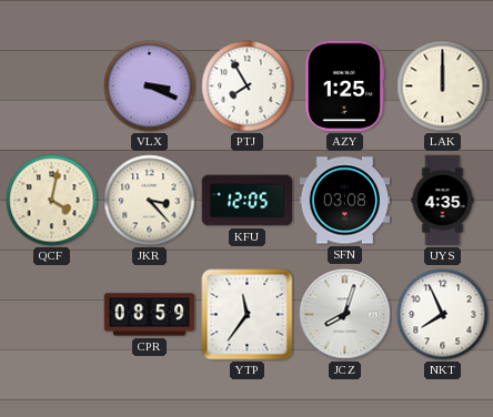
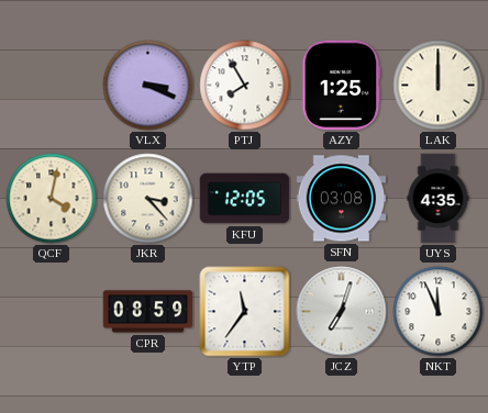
JCZ: 8:03 -> 7:03 (342, 312)
NKT: 7:56 -> 11:56 (439, 312)
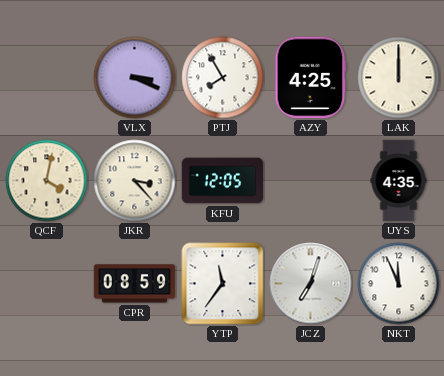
AZY: 1:25 -> 4:25 (310, 78)
SFN: 03:08 -> none (342, 199)
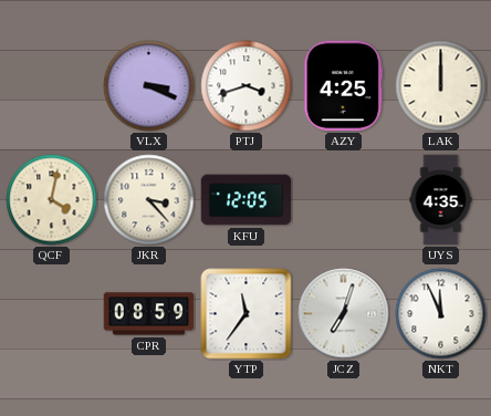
PTJ: 7:55 -> 3:42 (247, 86)
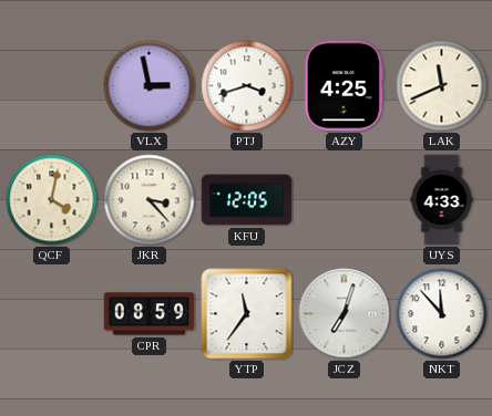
VLX: 3:19 -> 2:58 (150, 86)
LAK: 12:00 -> 11:41 (442, 86)
UYS: 4:35 -> 4:33 (442, 200)
NKT: 11:56 -> 11:53 (442, 314)
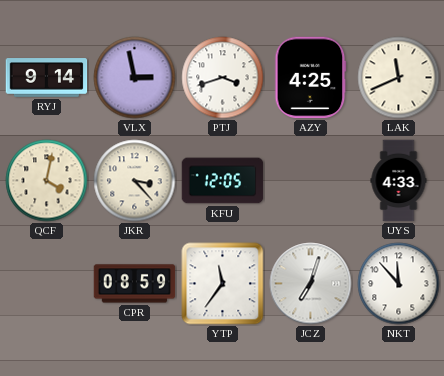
RYJ: none -> 9:14 (47, 78)
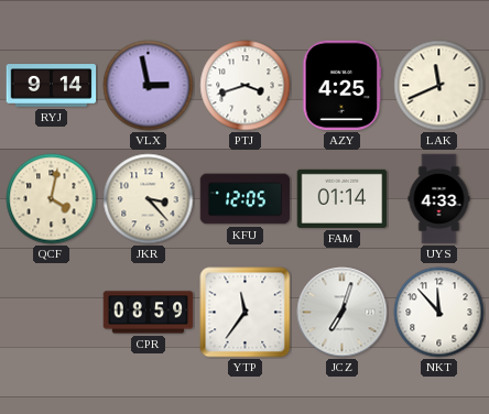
FAM: none -> 01:14 (343, 198)
